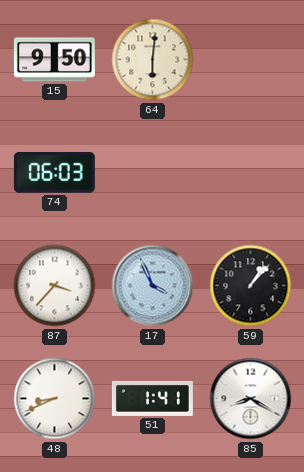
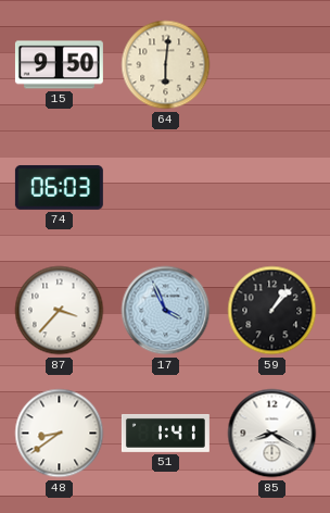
48: 8:41 -> 8:39 (60, 434)
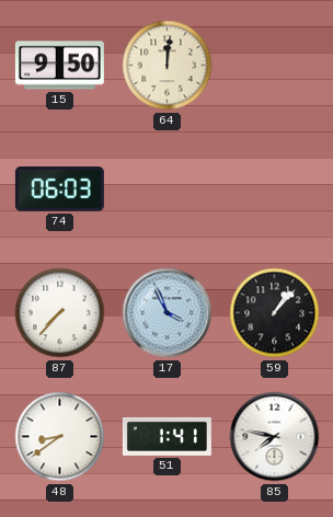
64: 6:01 -> 12:01 (168, 66)
87: 3:37 -> 7:37 (60, 313)
85: 8:20 -> 7:47 (275, 437)
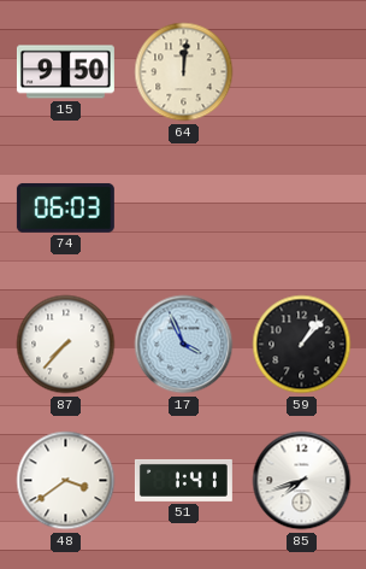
48: 8:39 -> 3:39 (66, 481)
85: 7:47 -> 7:42 (302, 481)
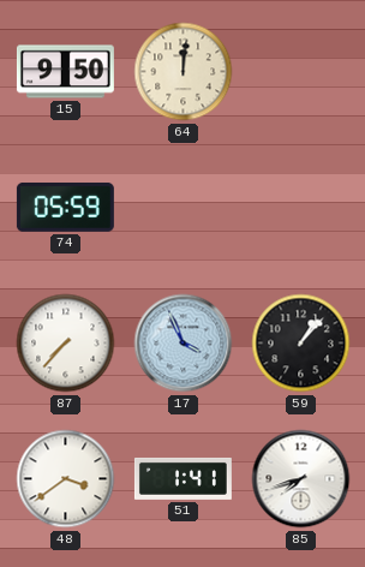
74: 06:03 -> 05:59 (65, 207)
